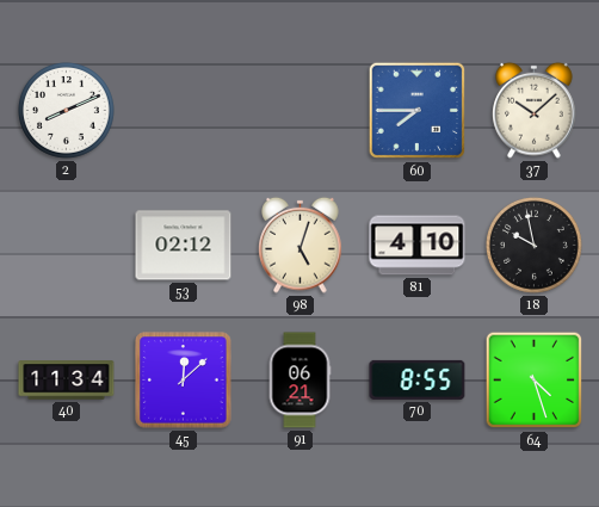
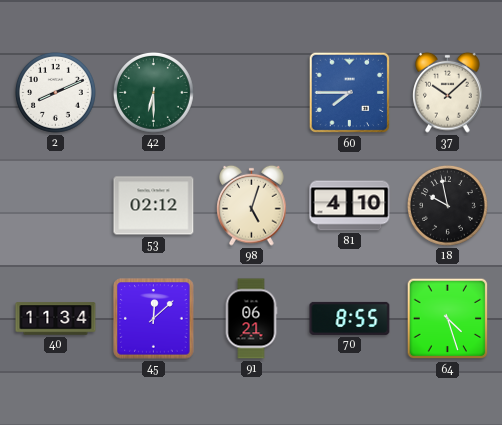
42: none -> 6:30 (154, 93)
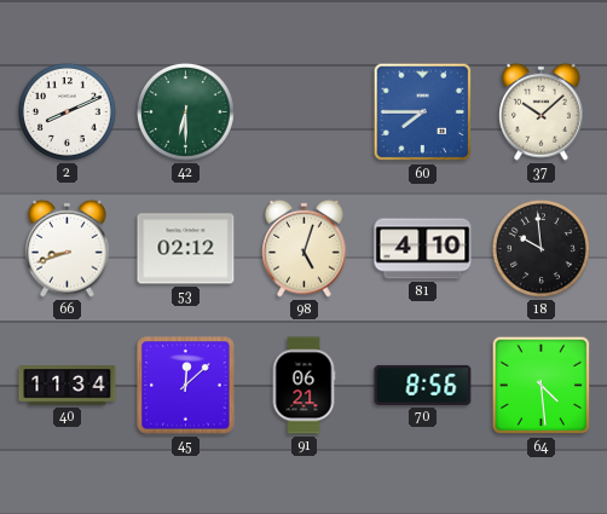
66: none -> 8:42 (68, 248)
18: 9:58 -> 9:59 (542, 249)
70: 8:55 -> 8:56 (423, 385)
64: 4:27 -> 4:29 (542, 386)
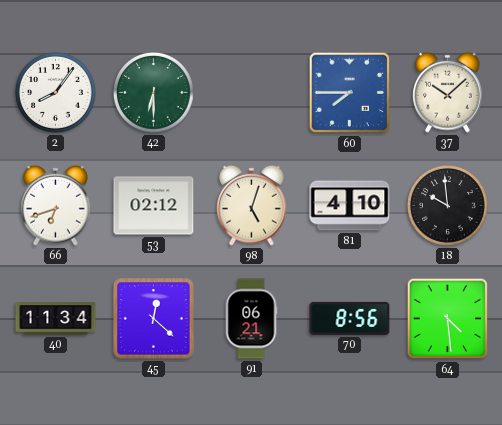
2: 8:11 -> 8:06 (56, 93)
66: 8:42 -> 6:42 (56, 205)
45: 12:08 -> 12:22 (154, 319)
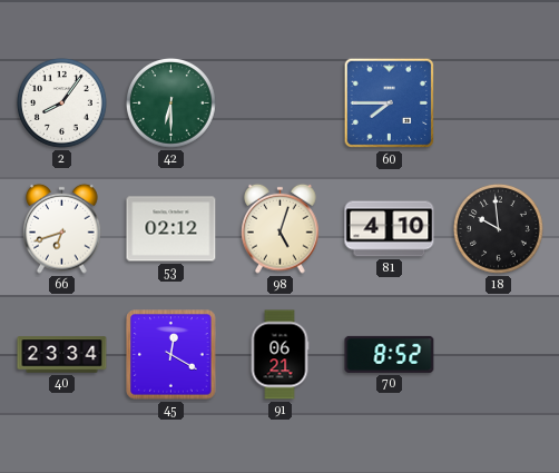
37: 10:08 -> none (448, 92)
40: 11:34 -> 23:34 (62, 355)
45: 12:22 -> 12:20 (171, 355)
70: 8:56 -> 8:52 (390, 354)
64: 4:29 -> none (448, 319)
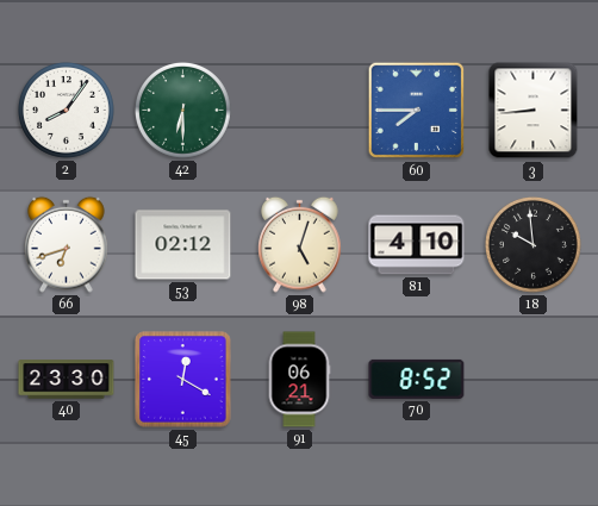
3: none -> 8:44 (534, 111)
40: 23:34 -> 23:30 (67, 380)
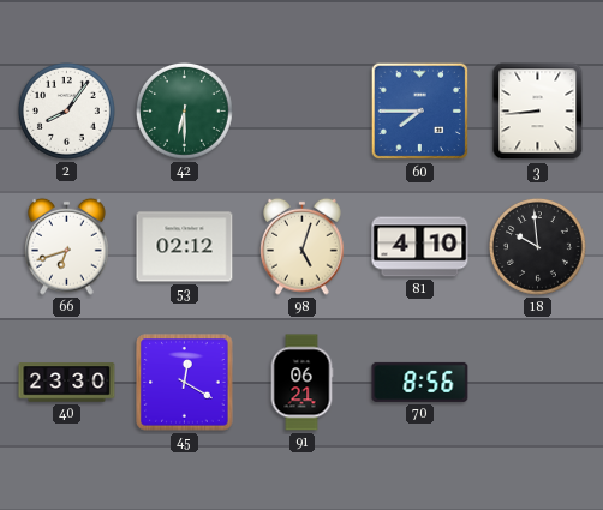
70: 8:52 -> 8:56 (420, 382)
